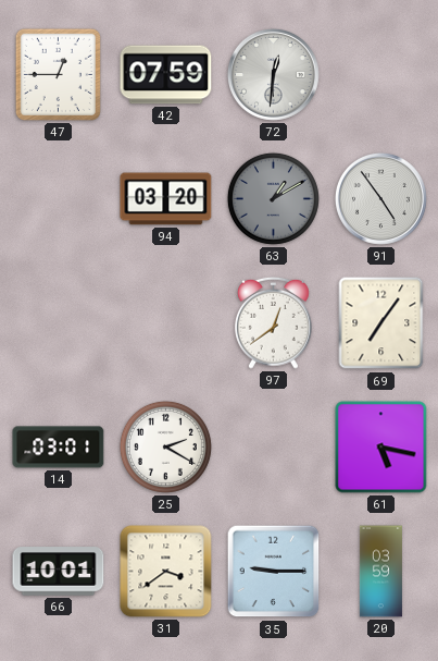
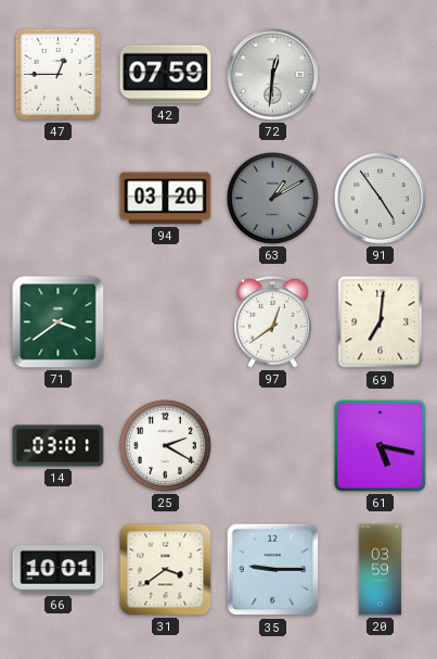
71: none -> 3:39 (59, 322)
69: 7:06 -> 7:01 (381, 322)
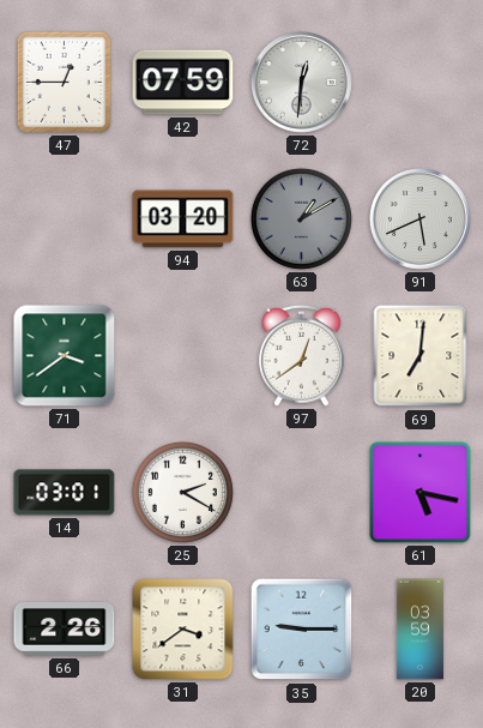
91: 4:54 -> 5:41 (419, 218)
66: 10:01 -> 2:26 (65, 630)
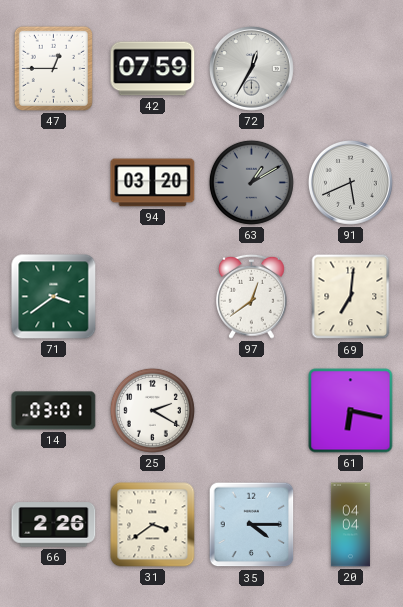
72: 12:31 -> 12:35 (251, 68)
61: 5:17 -> 6:17 (351, 411)
35: 9:15 -> 4:15 (252, 525)
20: 03:59 -> 04:04 (350, 525)
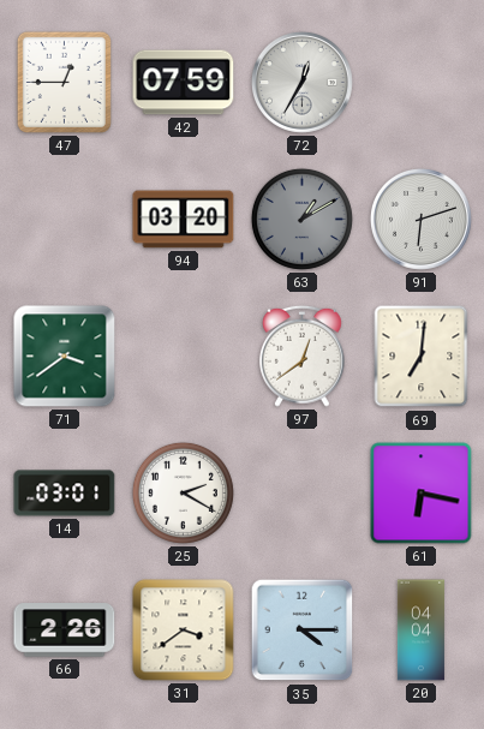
91: 5:41 -> 6:12 (420, 219)
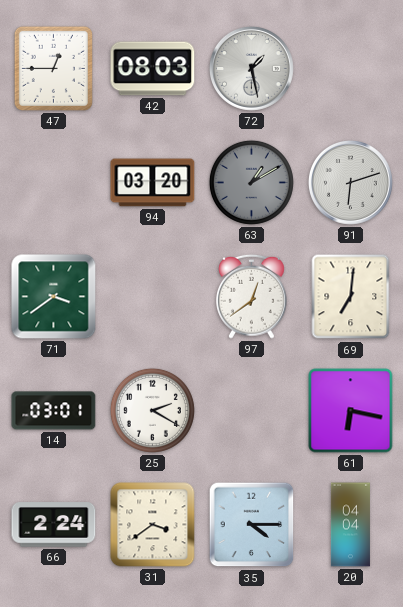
42: 07:59 -> 08:03 (153, 69)
72: 12:35 -> 1:28 (251, 68)
66: 2:26 -> 2:24 (54, 525)
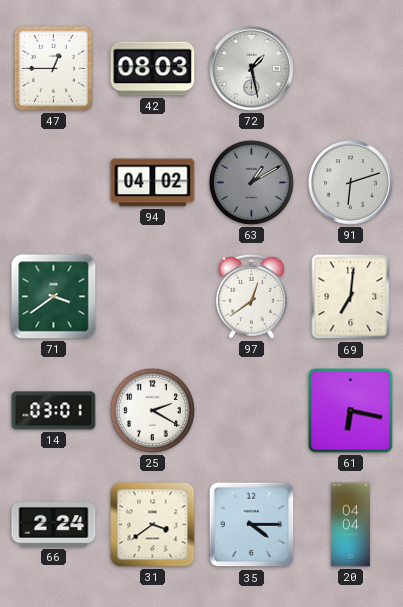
94: 03:20 -> 04:02 (153, 183)
